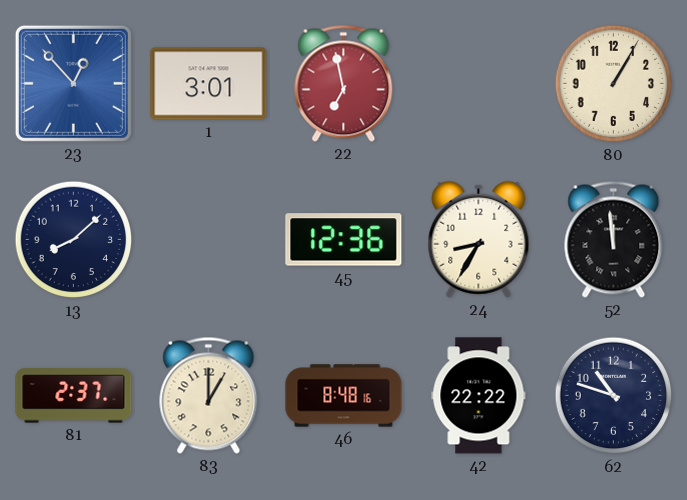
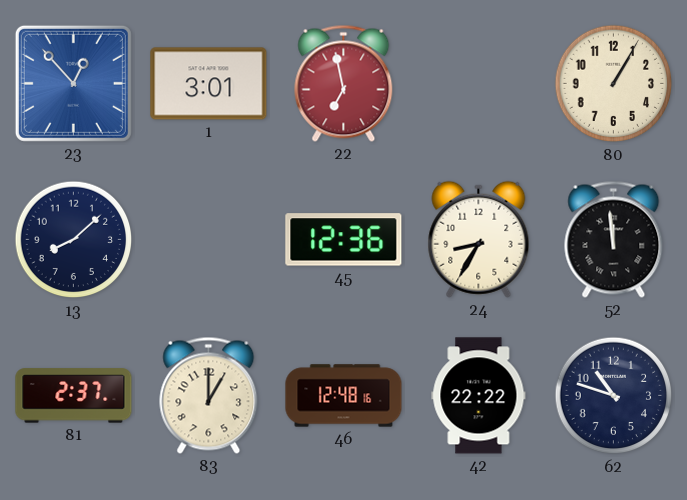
46: 8:48 -> 12:48 (344, 396)
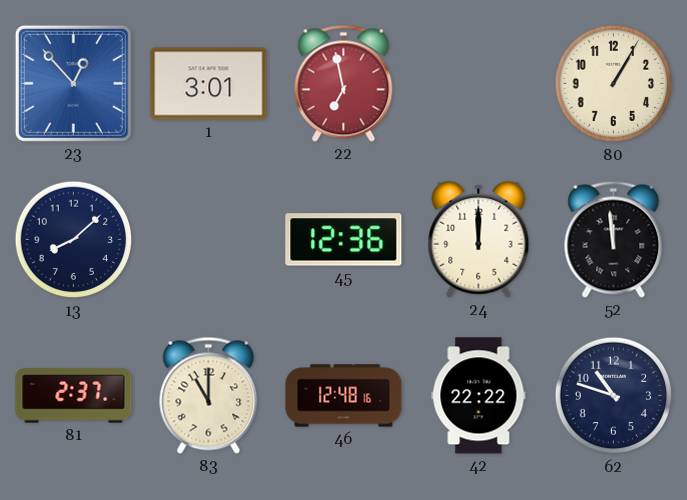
24: 8:35 -> 12:00 (479, 239)
83: 1:00 -> 11:00 (209, 395)
